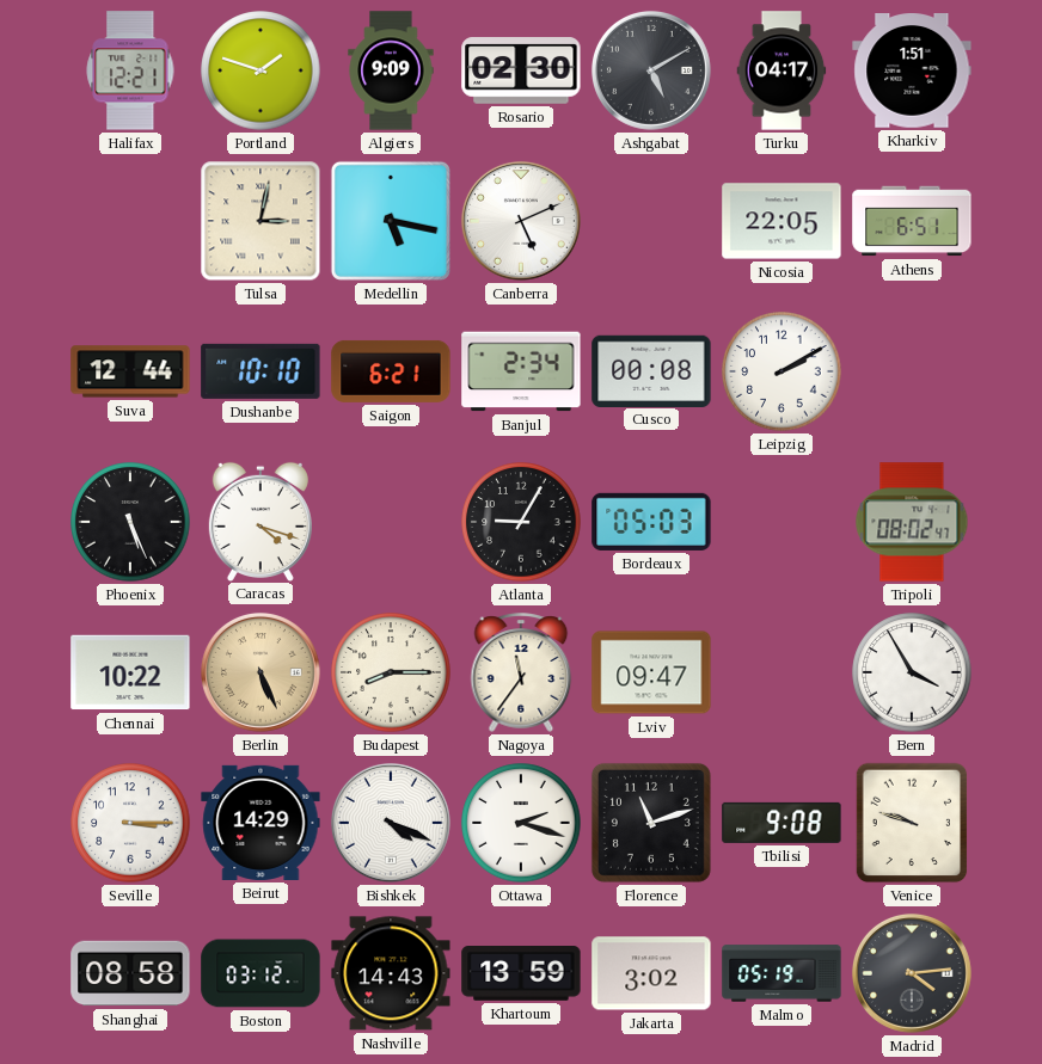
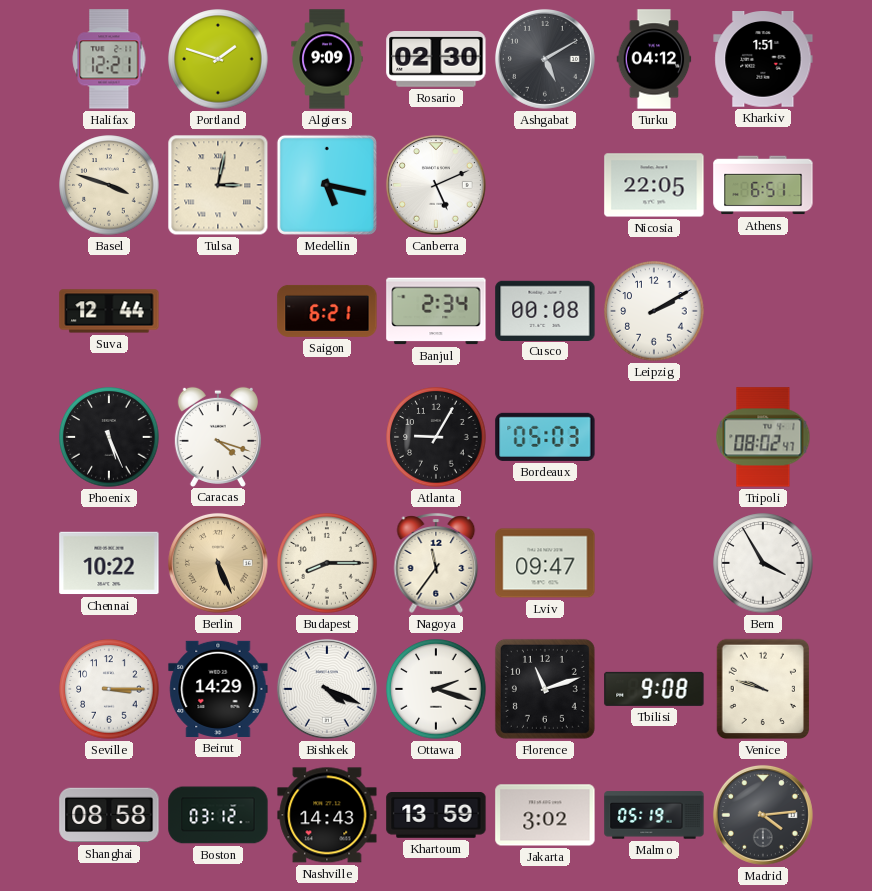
Turku: 04:17 -> 04:12 (654, 59)
Basel: none -> 3:48 (109, 185)
Dushanbe: 10:10 -> none (260, 371)
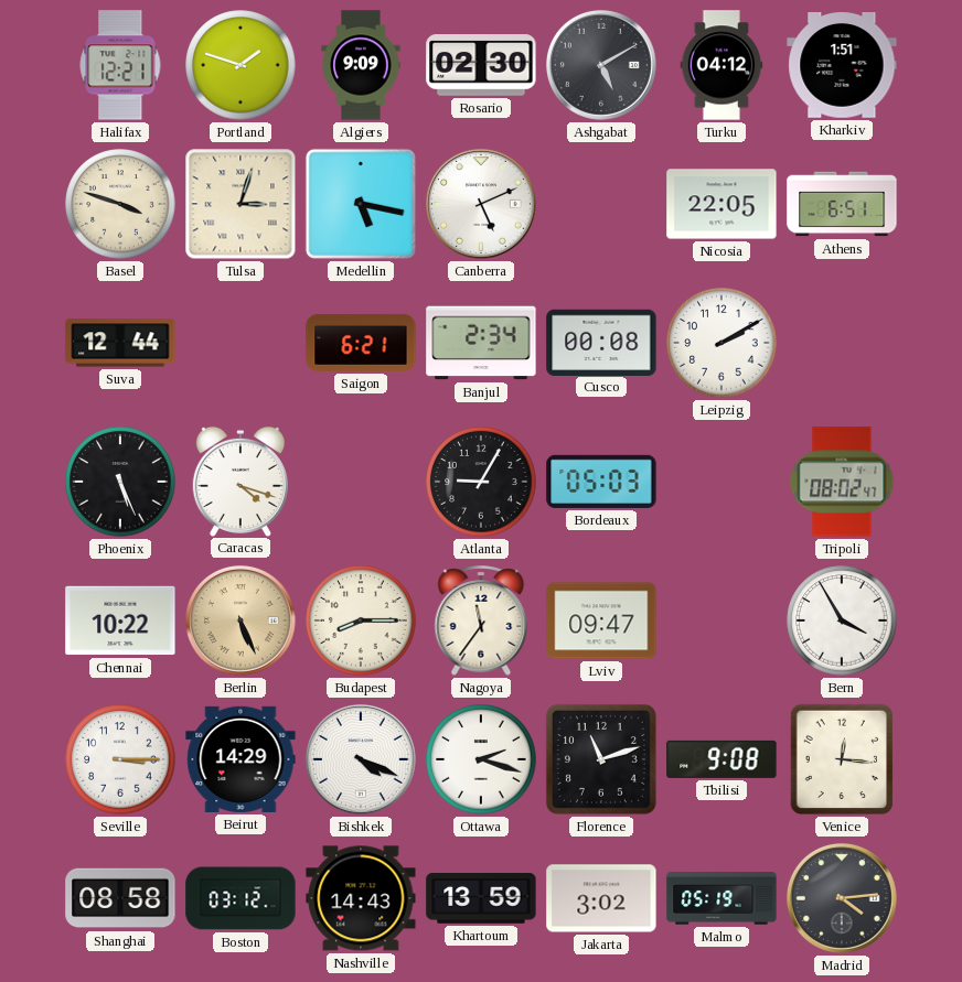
Tulsa: 3:02 -> 3:03 (240, 204)
Venice: 9:48 -> 12:16 (842, 759)
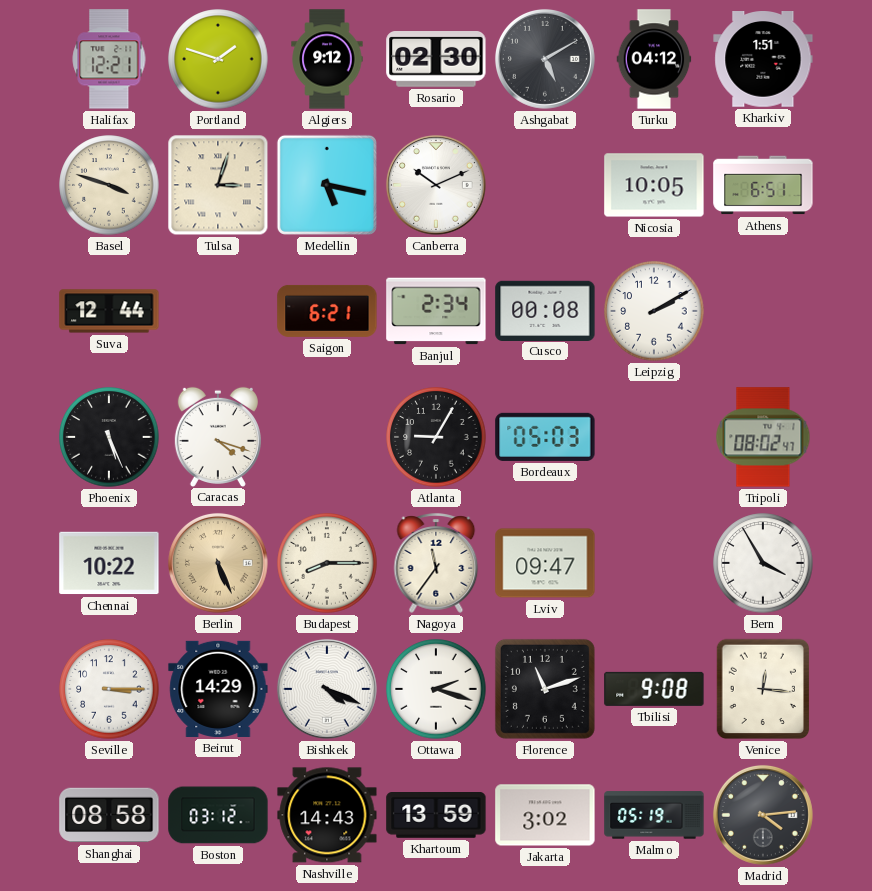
Algiers: 9:09 -> 9:12 (327, 59)
Canberra: 5:11 -> 10:11 (436, 185)
Nicosia: 22:05 -> 10:05 (654, 185)
